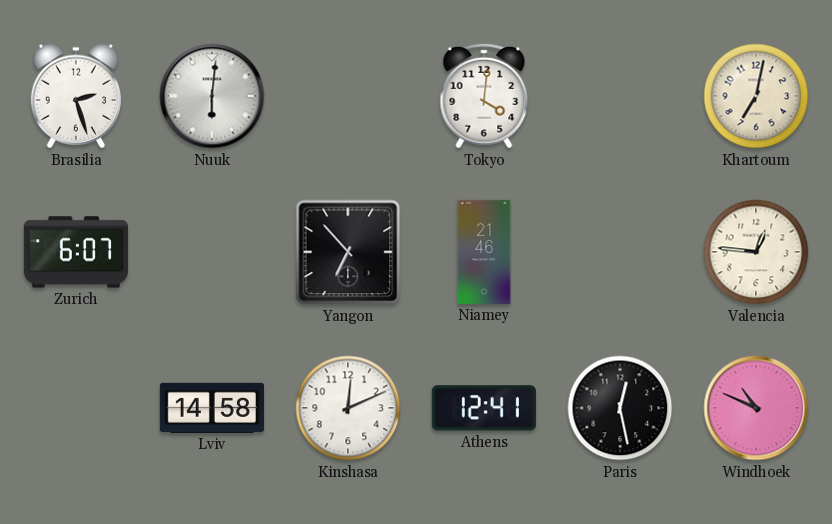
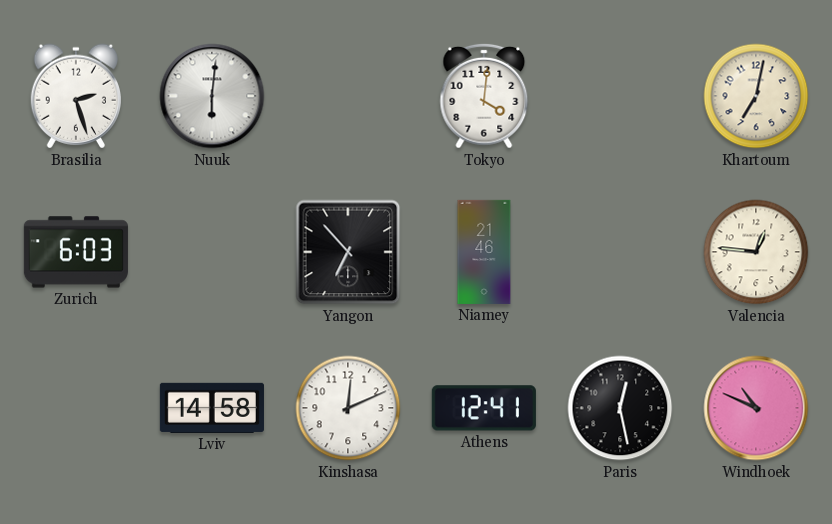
Zurich: 6:07 -> 6:03 (76, 252)
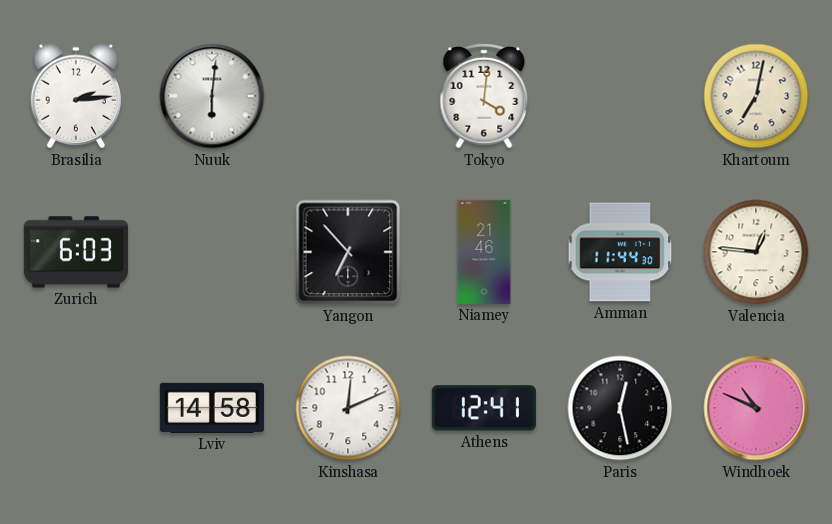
Brasilia: 2:27 -> 2:14 (76, 96)
Amman: none -> 11:44 (620, 252)
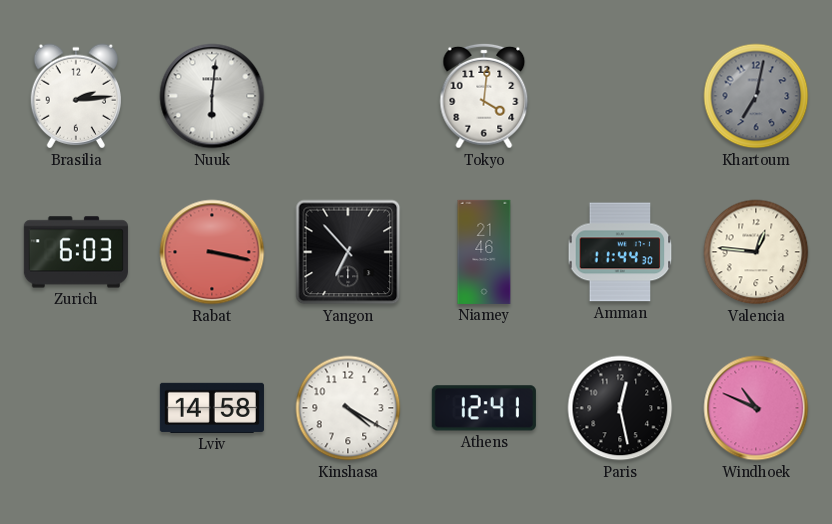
Khartoum dial: cream -> grey (756, 96)
Rabat: none -> 3:17 (212, 252)
Kinshasa: 12:11 -> 4:20 (348, 408)
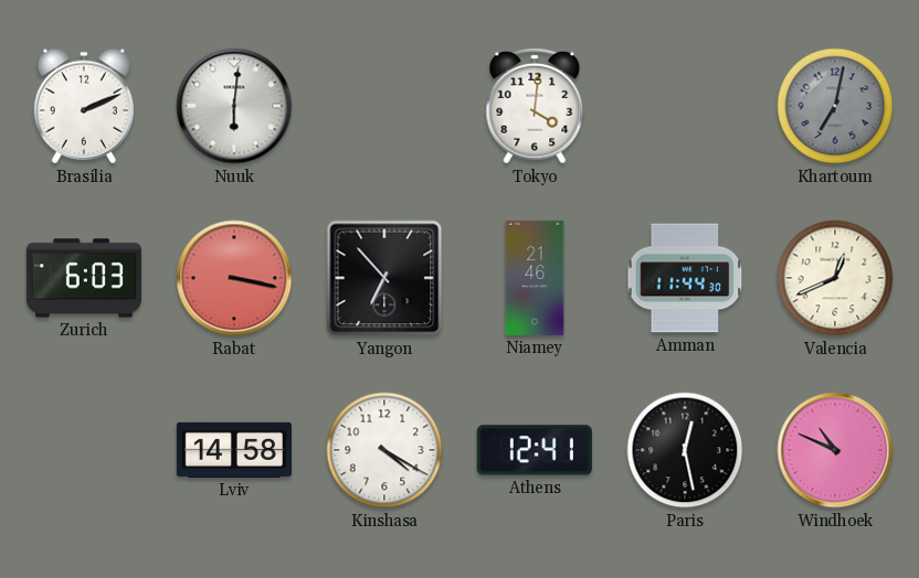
Brasilia: 2:14 -> 2:11 (84, 106)
Valencia: 12:46 -> 12:41 (835, 278)
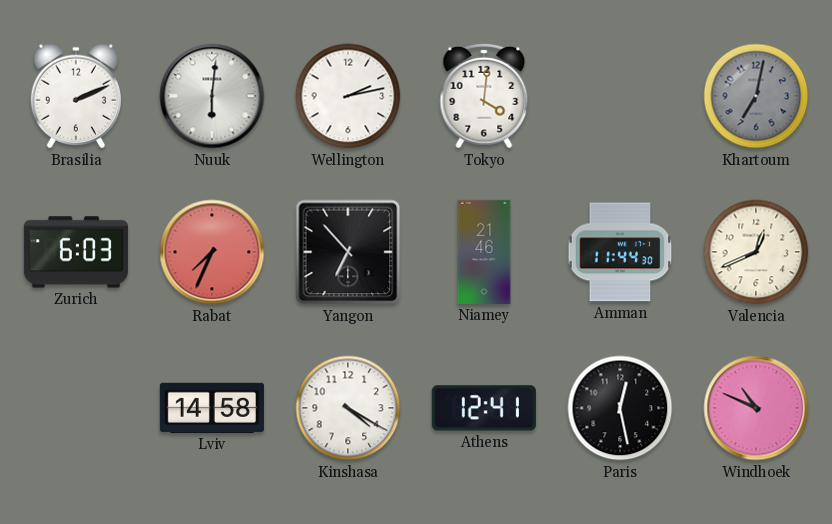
Wellington: none -> 2:13 (348, 96)
Rabat: 3:17 -> 7:34 (212, 252)
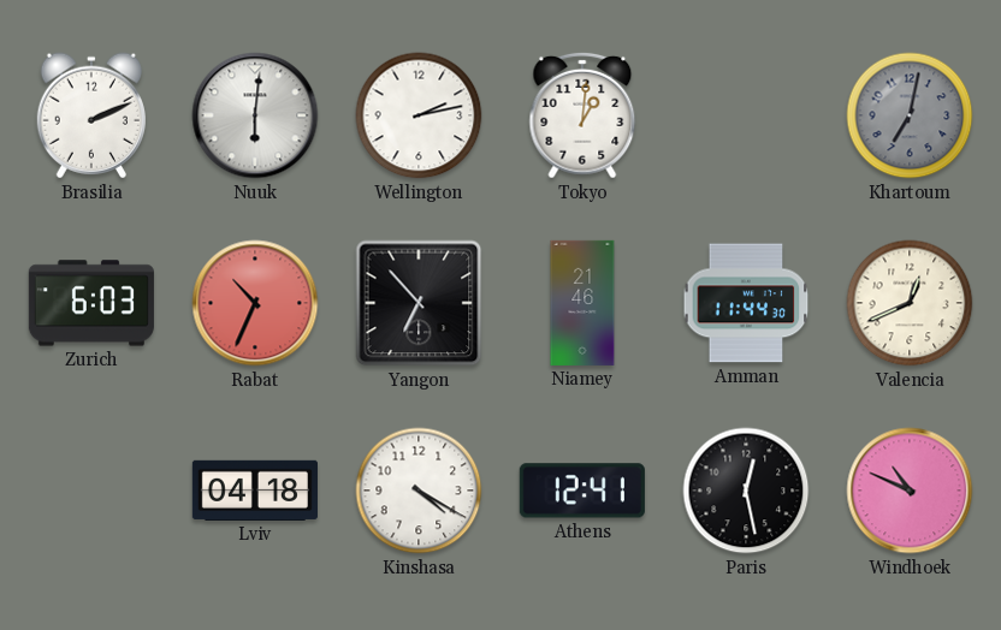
Tokyo: 4:01 -> 1:01 (582, 115)
Rabat: 7:34 -> 10:34 (255, 303)
Lviv: 14:58 -> 04:18 (255, 491)
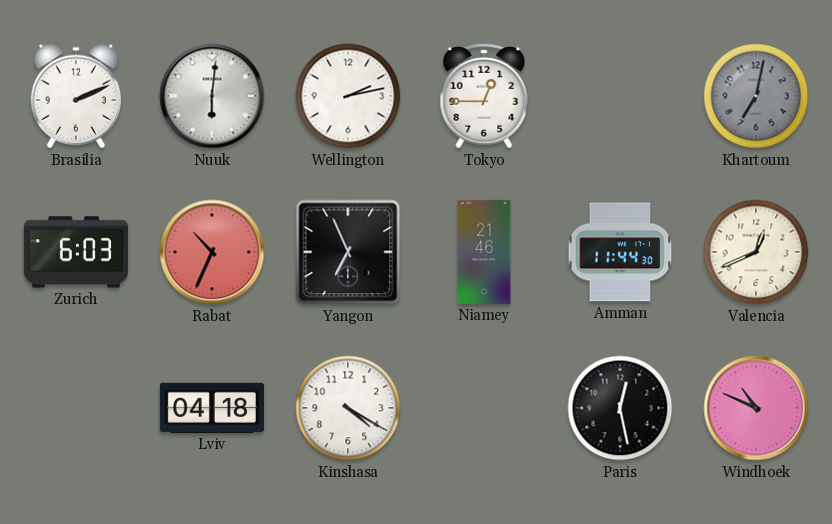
Tokyo: 1:01 -> 12:45 (484, 96)
Yangon: 6:53 -> 6:56 (348, 252)
Athens: 12:41 -> none (582, 491)
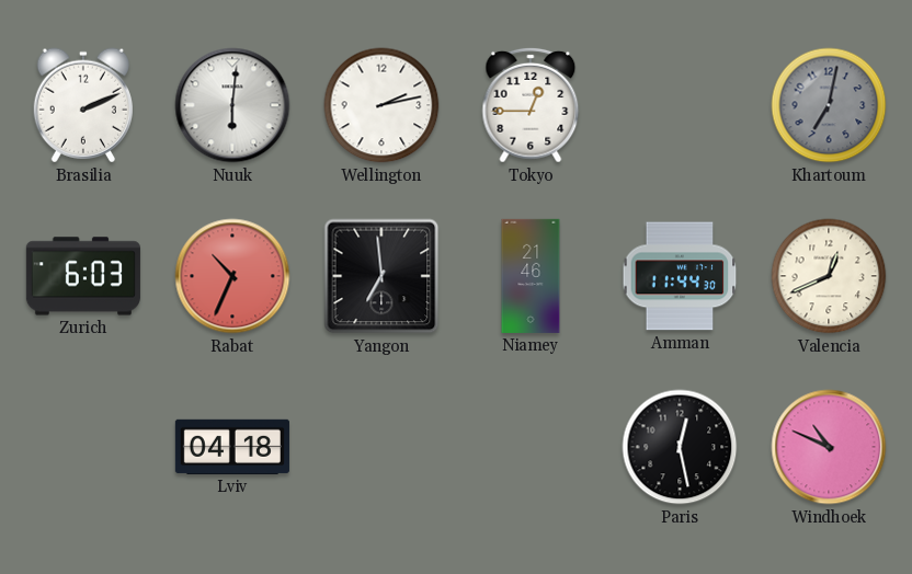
Yangon: 6:56 -> 6:59 (381, 276)
Kinshasa: 4:20 -> none (348, 408)
